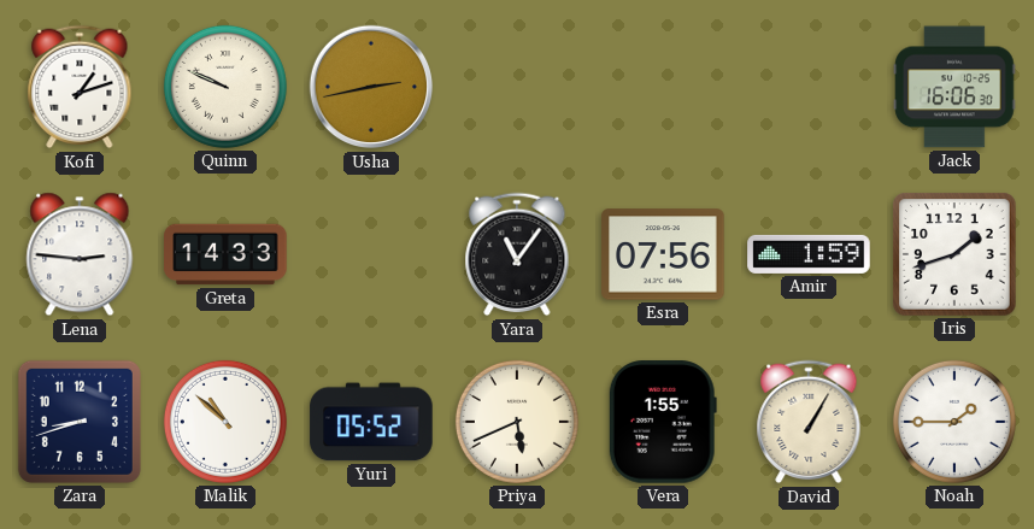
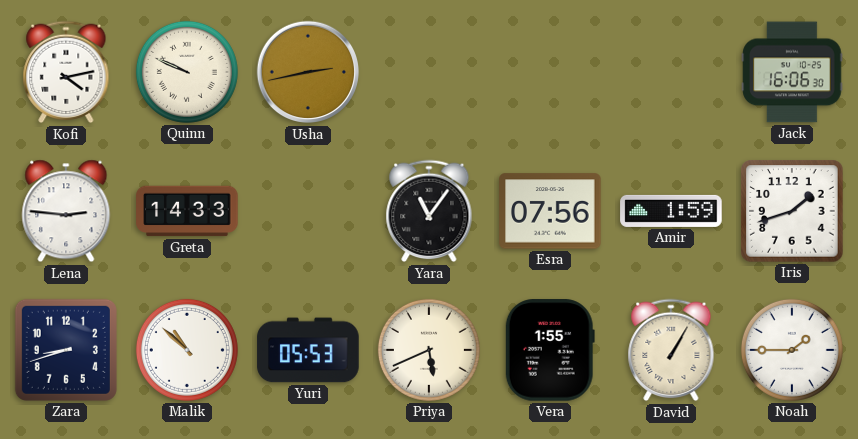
Kofi: 1:12 -> 4:13 (66, 72)
Yuri: 05:52 -> 05:53 (308, 350)
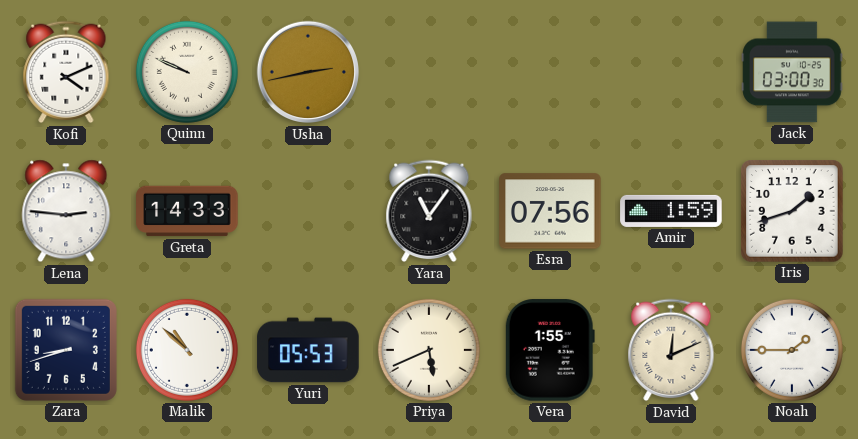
Kofi: 4:13 -> 4:11 (66, 72)
Jack: 16:06 -> 03:00 (792, 72)
David: 1:05 -> 12:11 (671, 350)
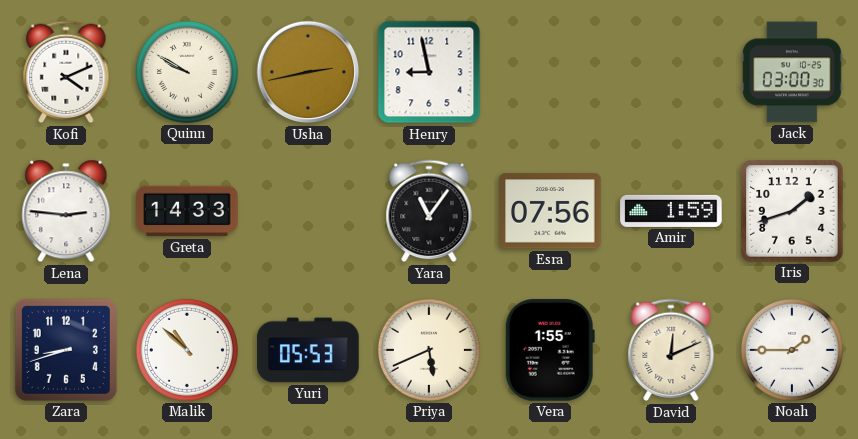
Quinn: 9:49 -> 9:50 (187, 72)
Henry: none -> 8:58 (429, 72)
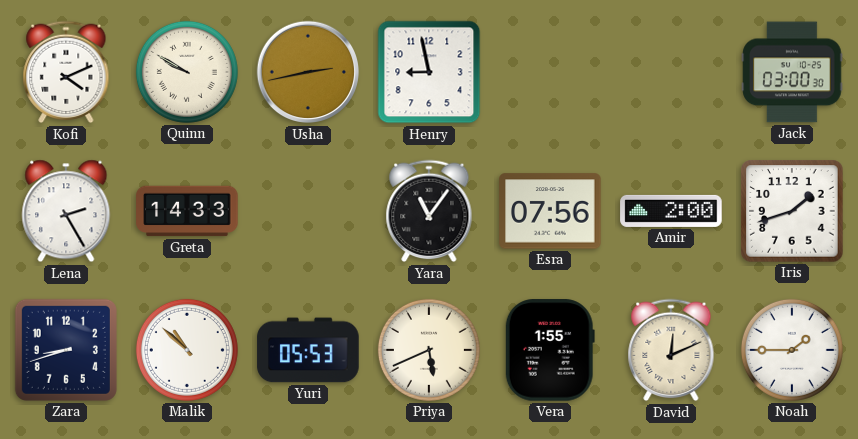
Lena: 2:46 -> 2:25 (66, 211)
Amir: 1:59 -> 2:00 (671, 211)
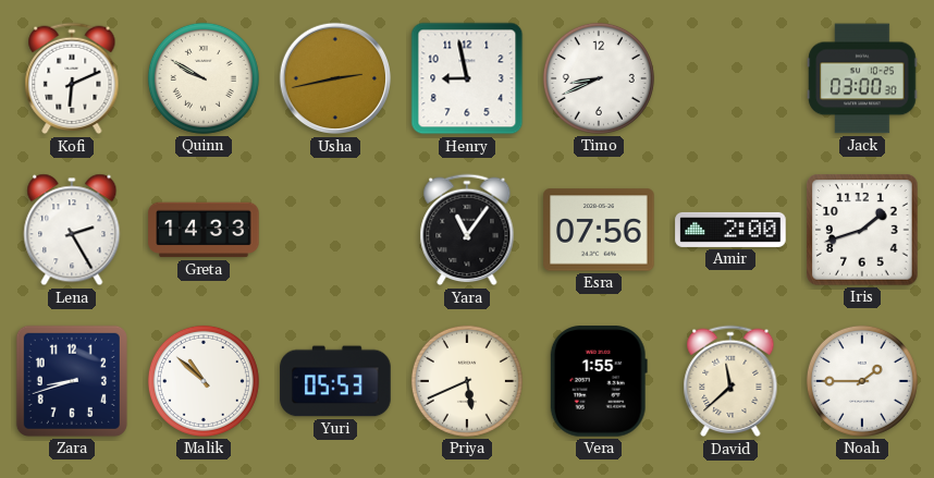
Kofi: 4:11 -> 6:11 (72, 78)
Timo: none -> 8:41 (599, 78)
David: 12:11 -> 11:38 (730, 381)
